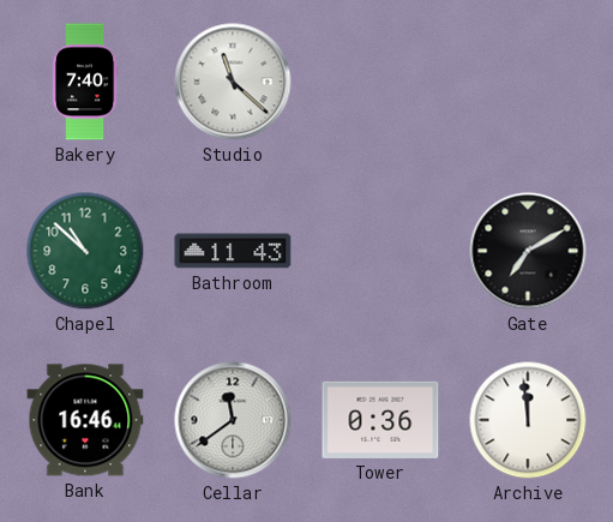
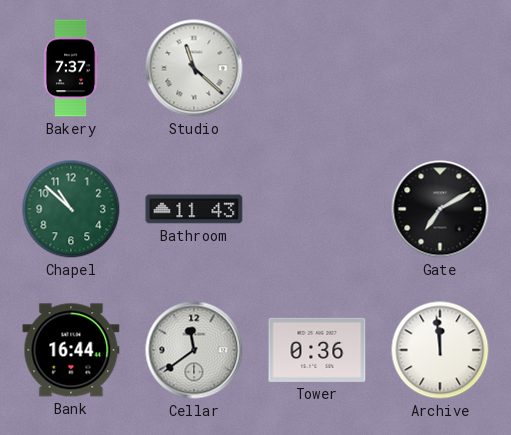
Bakery: 7:40 -> 7:37 (71, 68)
Bank: 16:46 -> 16:44 (71, 350)
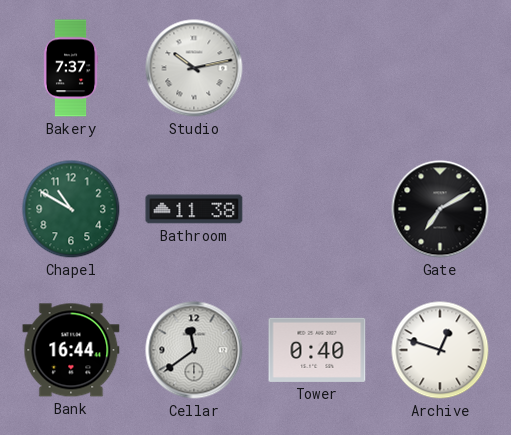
Studio: 11:22 -> 10:13 (194, 68)
Chapel: 10:52 -> 10:50 (71, 209)
Bathroom: 11:43 -> 11:38 (194, 209)
Tower: 0:36 -> 0:40 (317, 350)
Archive: 11:59 -> 12:48 (440, 350)
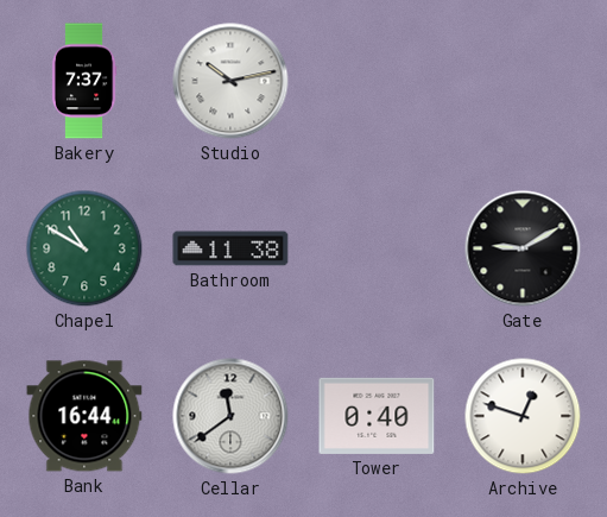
Gate: 7:10 -> 9:10 (523, 248)
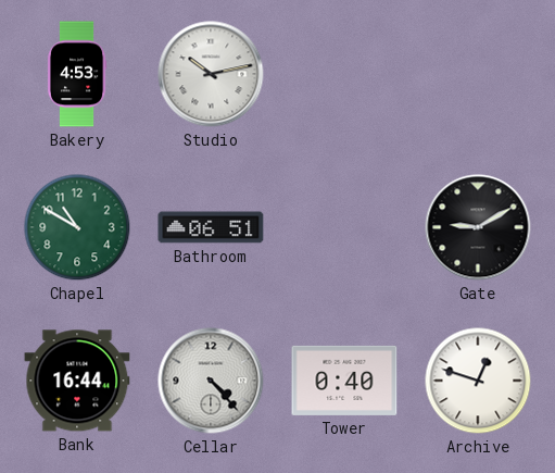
Bakery: 7:37 -> 4:53 (77, 74)
Bathroom: 11:38 -> 06:51 (211, 227)
Cellar: 11:39 -> 4:23 (211, 381)
